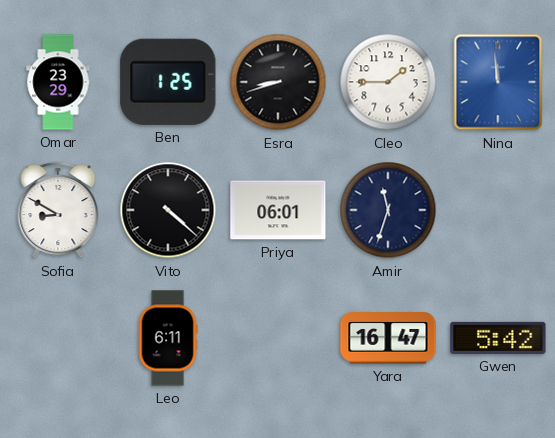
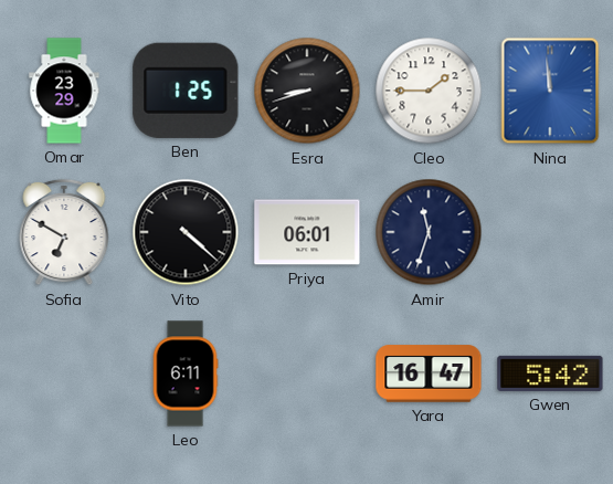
Sofia: 8:50 -> 6:50 (64, 232)
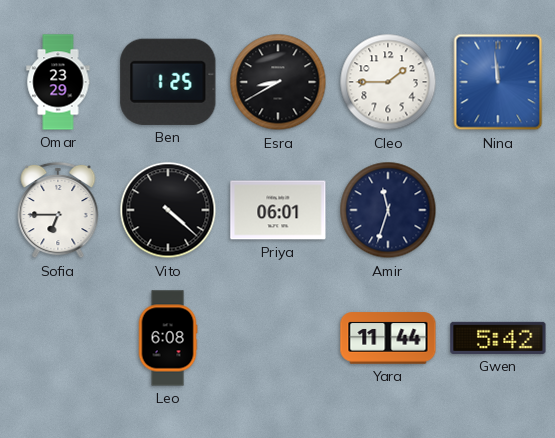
Esra: 8:42 -> 8:40 (278, 82)
Sofia: 6:50 -> 6:45 (58, 210)
Leo: 6:11 -> 6:08 (168, 338)
Yara: 16:47 -> 11:44 (388, 338)
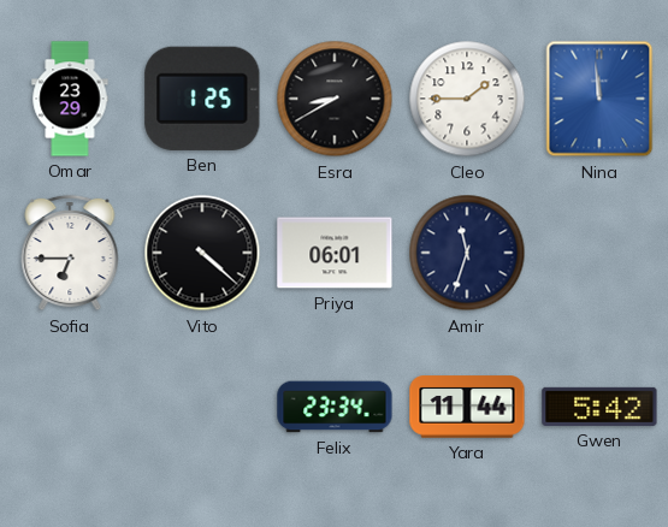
Leo: 6:08 -> none (168, 338)
Felix: none -> 23:34 (335, 407)
